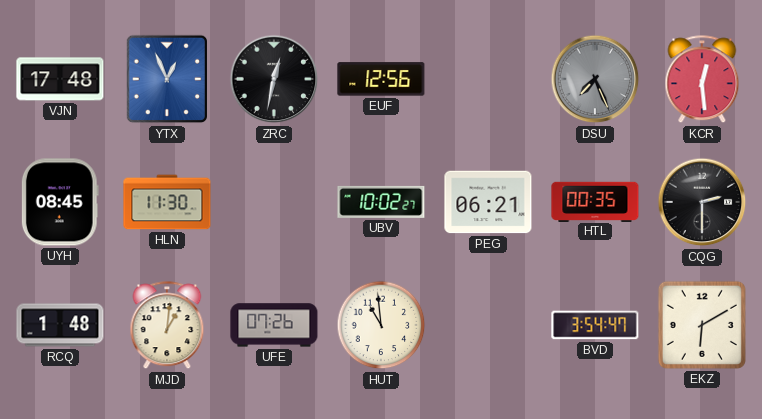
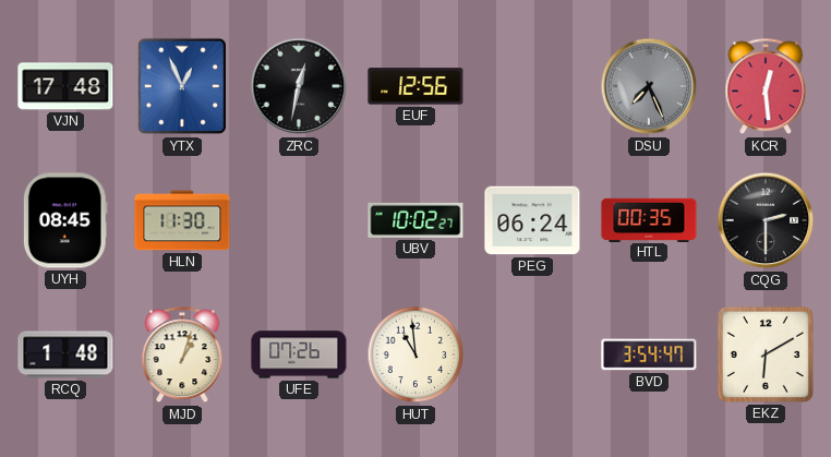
PEG: 06:21 -> 06:24 (532, 220)
MJD: 1:01 -> 1:03 (182, 356)
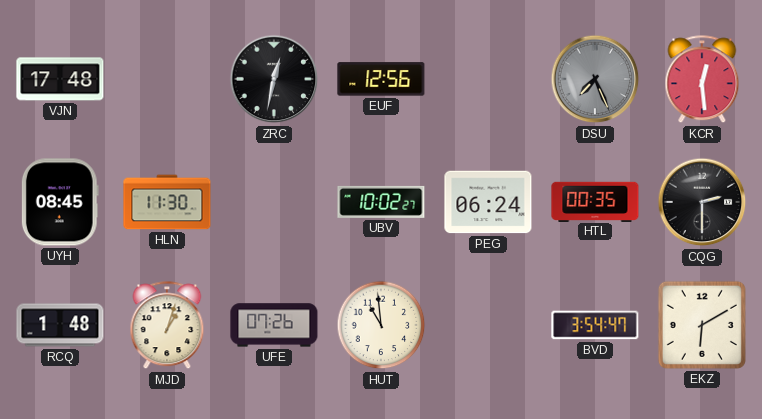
YTX: 12:56 -> none (182, 86)
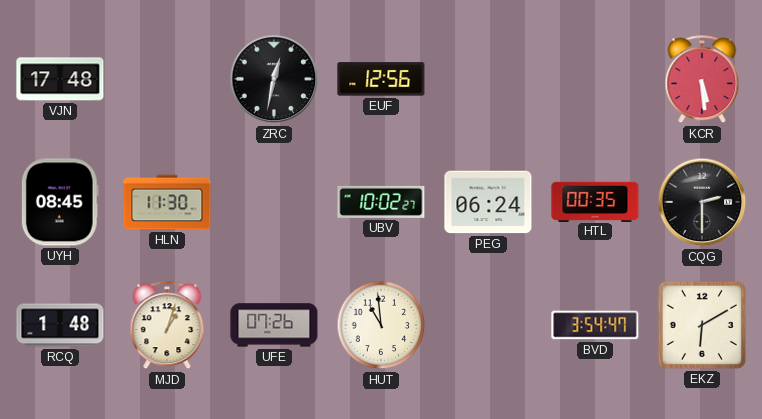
DSU: 7:26 -> none (595, 79)
KCR: 12:29 -> 5:29 (702, 80)
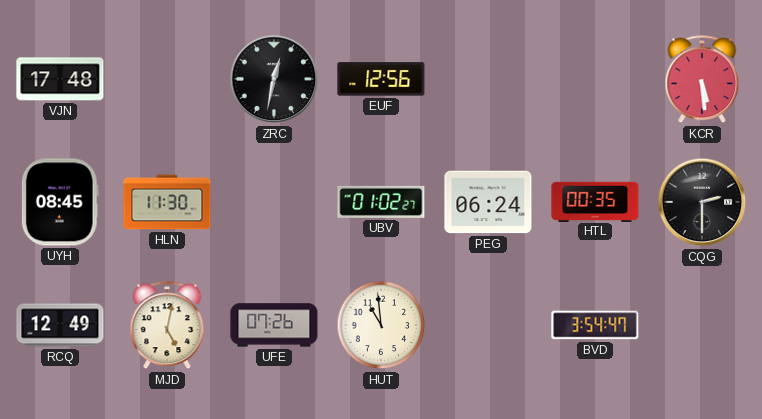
UBV: 10:02 -> 01:02 (381, 202)
RCQ: 1:48 -> 12:49 (60, 325)
MJD: 1:03 -> 5:02 (167, 326)
EKZ: 6:10 -> none (702, 325)
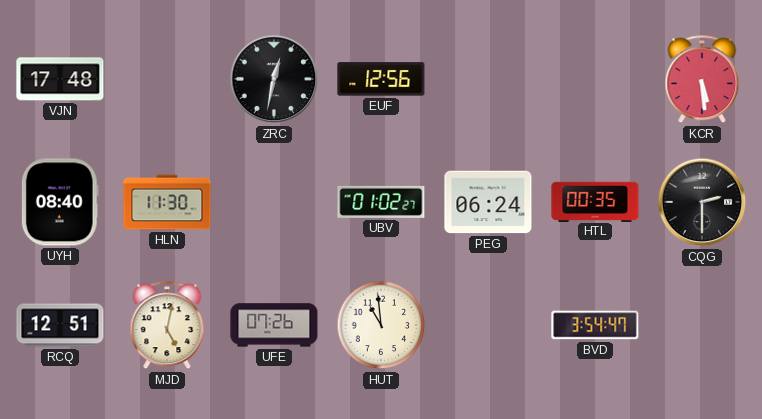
UYH: 08:45 -> 08:40 (60, 202)
RCQ: 12:49 -> 12:51 (60, 325)
